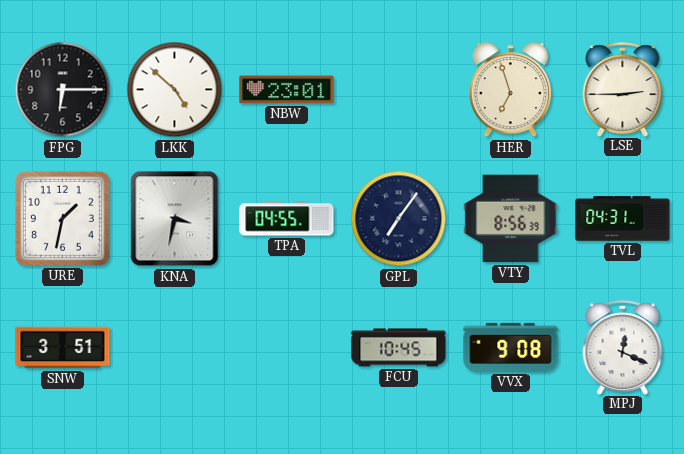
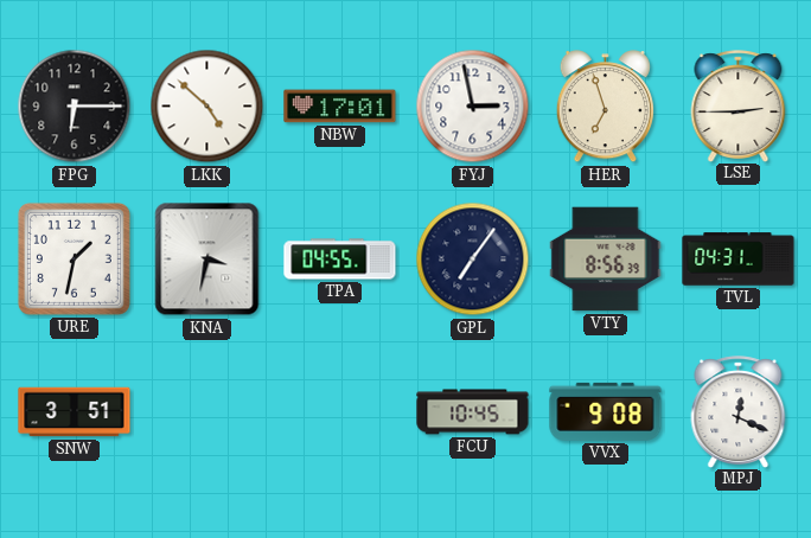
NBW: 23:01 -> 17:01 (340, 107)
FYJ: none -> 2:58 (473, 107)
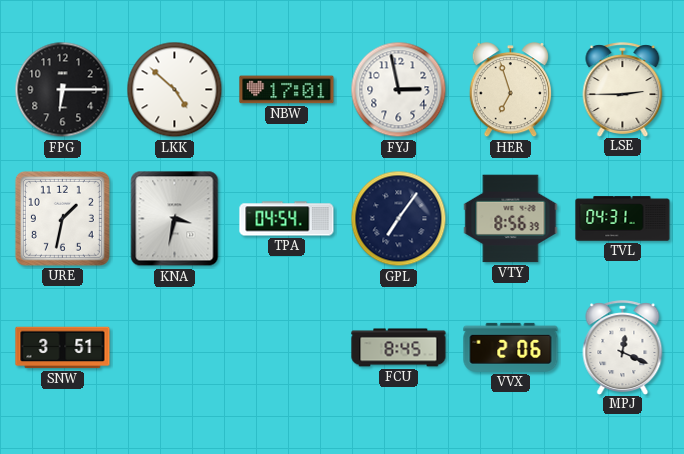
TPA: 04:55 -> 04:54 (287, 219)
FCU: 10:45 -> 8:45 (399, 348)
VVX: 9:08 -> 2:06 (511, 347)
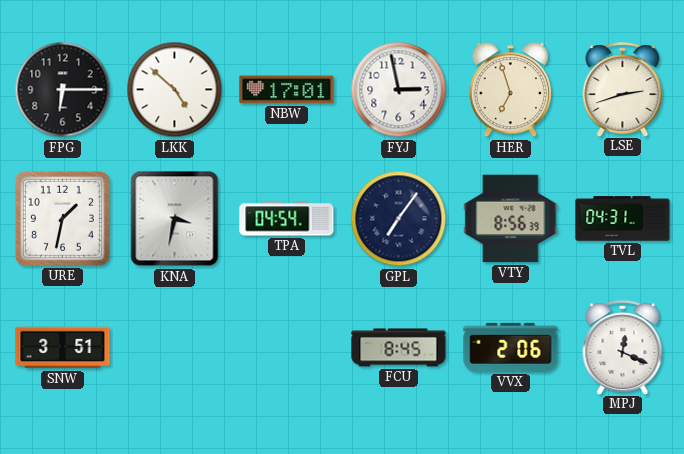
LSE: 2:45 -> 2:42 (623, 89)
